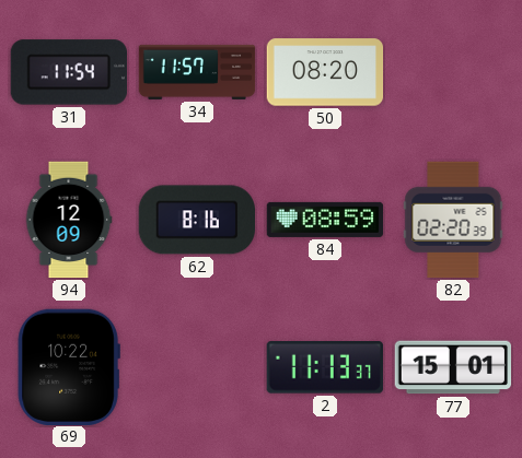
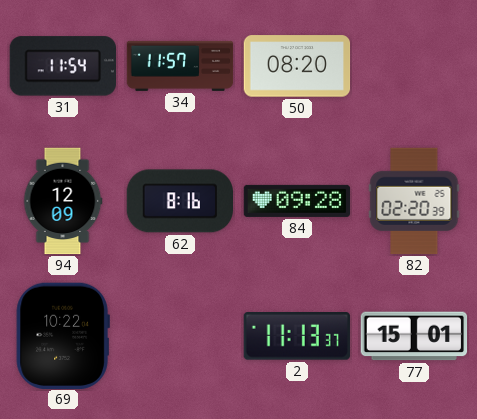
84: 08:59 -> 09:28 (297, 201)
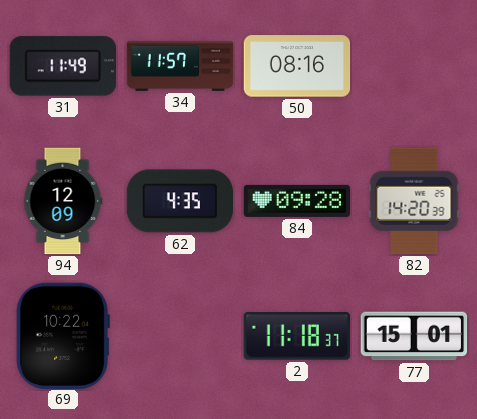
31: 11:54 -> 11:49 (62, 66)
50: 08:20 -> 08:16 (297, 66)
62: 8:16 -> 4:35 (179, 201)
82: 02:20 -> 14:20 (414, 201)
2: 11:13 -> 11:18 (297, 336)
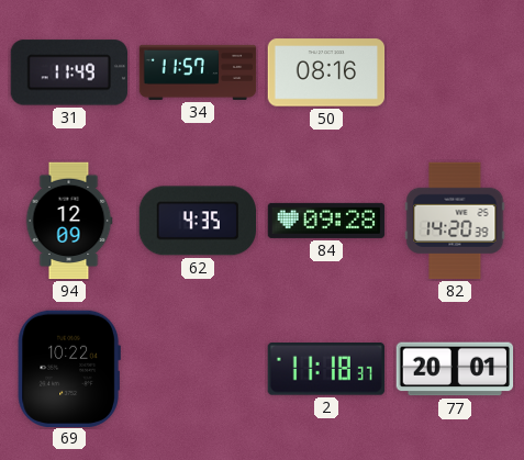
77: 15:01 -> 20:01 (455, 369)
